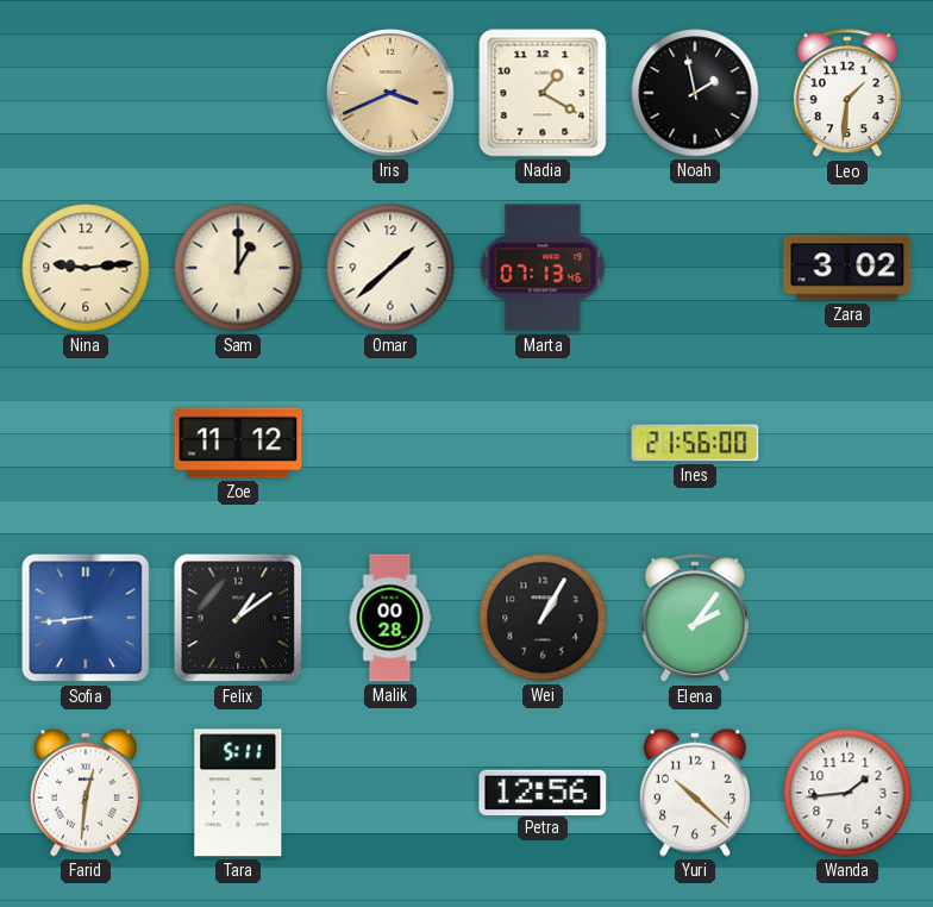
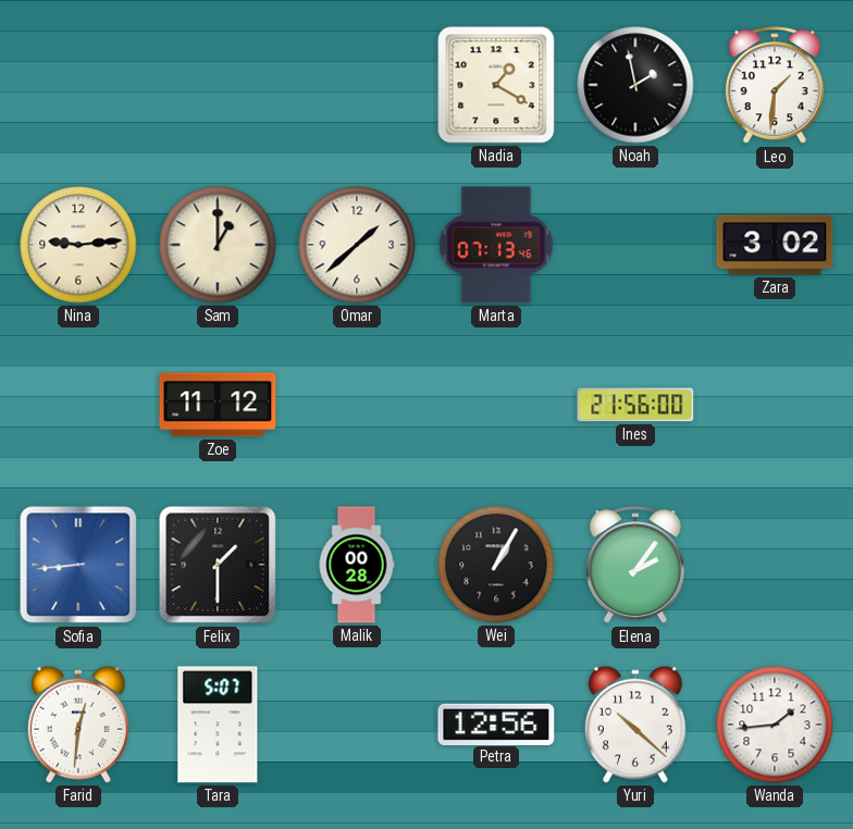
Iris: 3:41 -> none (390, 93)
Felix: 1:09 -> 1:30 (218, 565)
Tara: 5:11 -> 5:07 (218, 725)
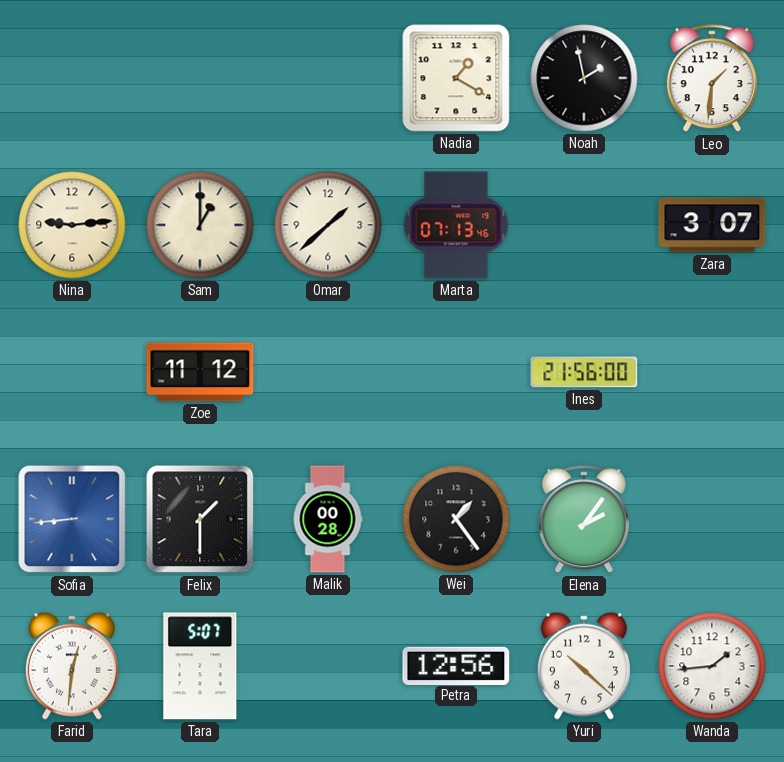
Zara: 3:02 -> 3:07 (712, 225)
Wei: 1:05 -> 1:24 (456, 519)
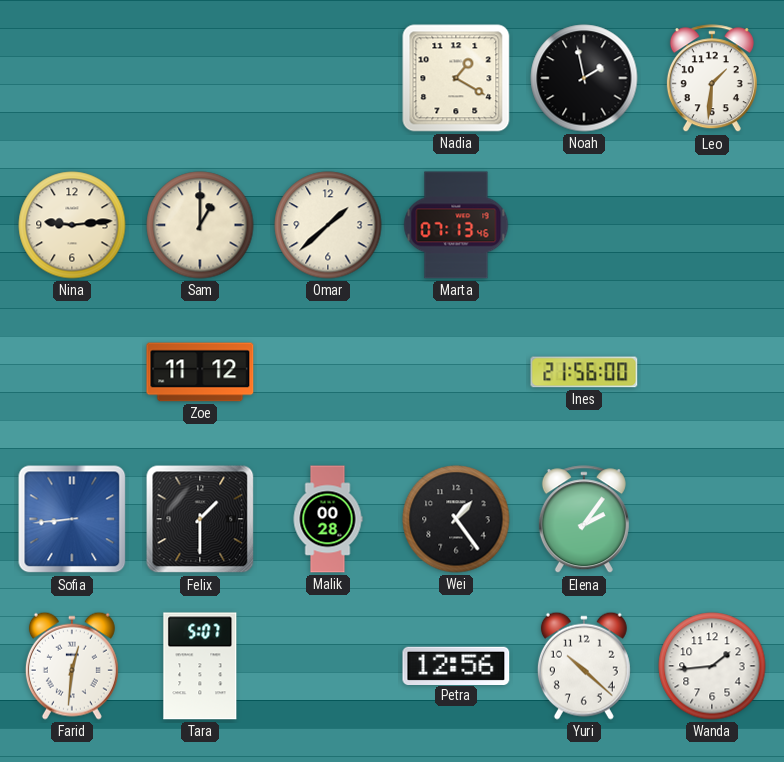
Zara: 3:07 -> none (712, 225)
